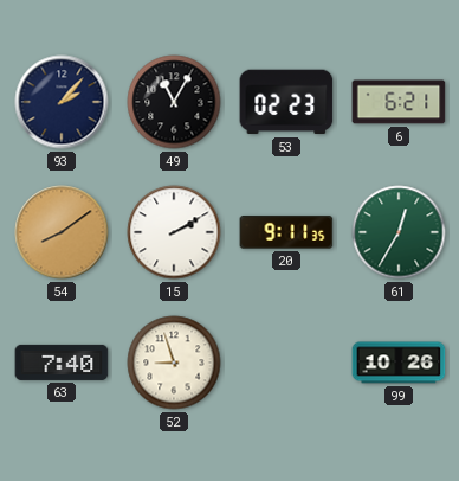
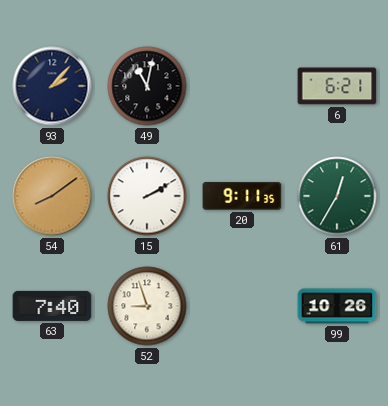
49: 11:05 -> 11:02 (147, 86)
53: 02:23 -> none (286, 102)
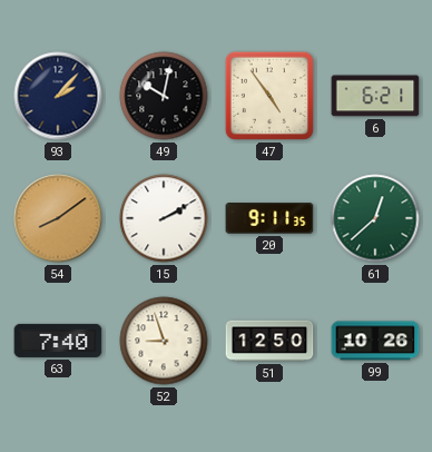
49: 11:02 -> 10:02 (164, 96)
47: none -> 4:54 (269, 96)
61: 12:35 -> 12:38 (375, 218)
51: none -> 12:50 (269, 341)
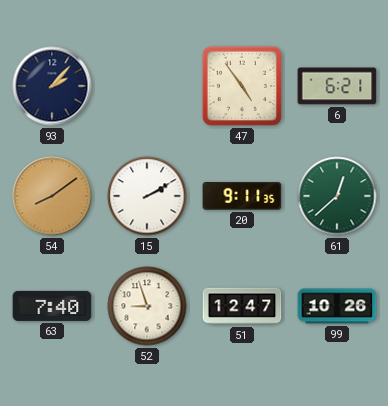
49: 10:02 -> none (164, 96)
51: 12:50 -> 12:47 (242, 306)
